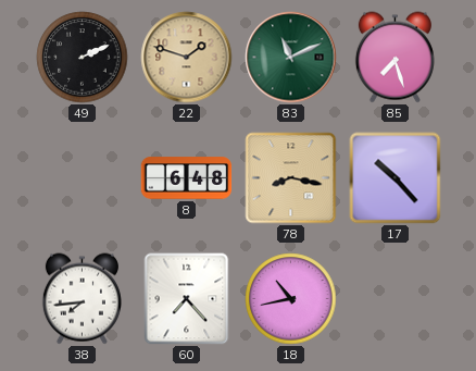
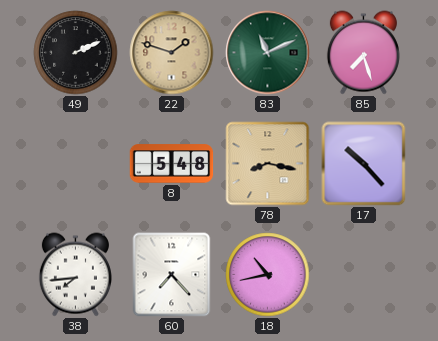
8: 6:48 -> 5:48 (172, 164)
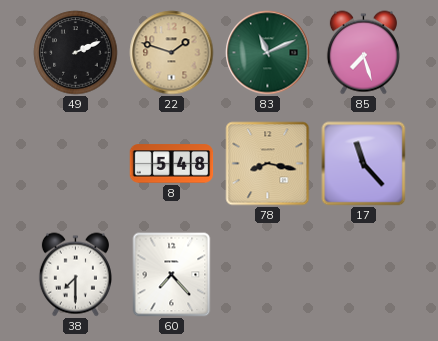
17: 10:23 -> 11:23 (364, 164)
38: 7:44 -> 7:30 (75, 275)
18: 10:43 -> none (268, 275)
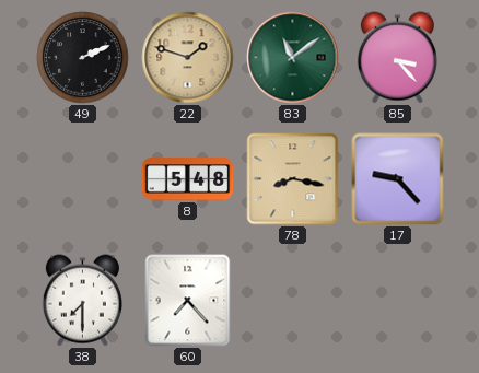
83: 11:11 -> 11:09 (293, 58)
85: 7:27 -> 3:23 (397, 58)
17: 11:23 -> 9:23 (398, 179)
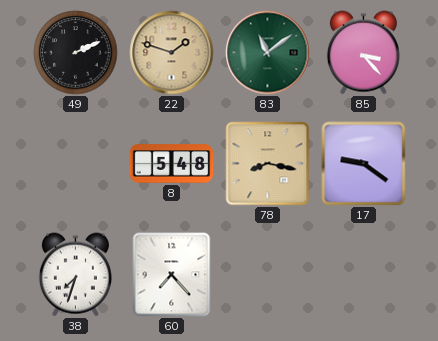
17: 9:23 -> 9:21 (364, 164)
38: 7:30 -> 7:33 (75, 275)
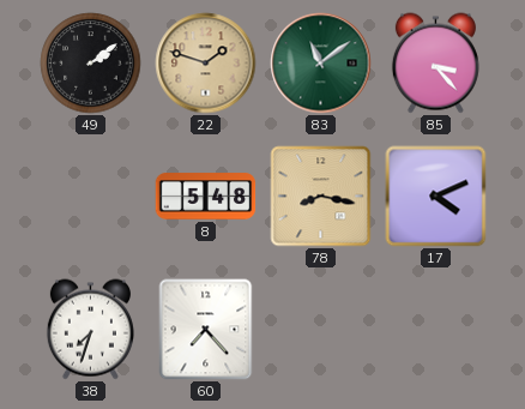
49: 2:11 -> 2:09 (91, 64)
17: 9:21 -> 4:11 (436, 197)
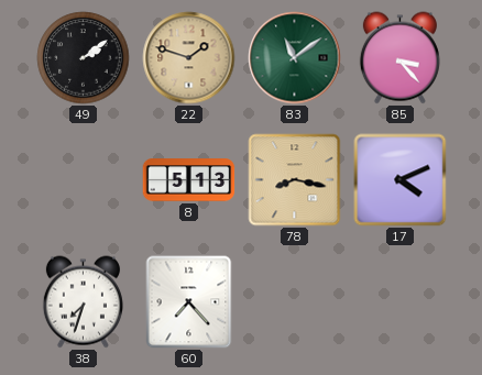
8: 5:48 -> 5:13 (189, 180)
